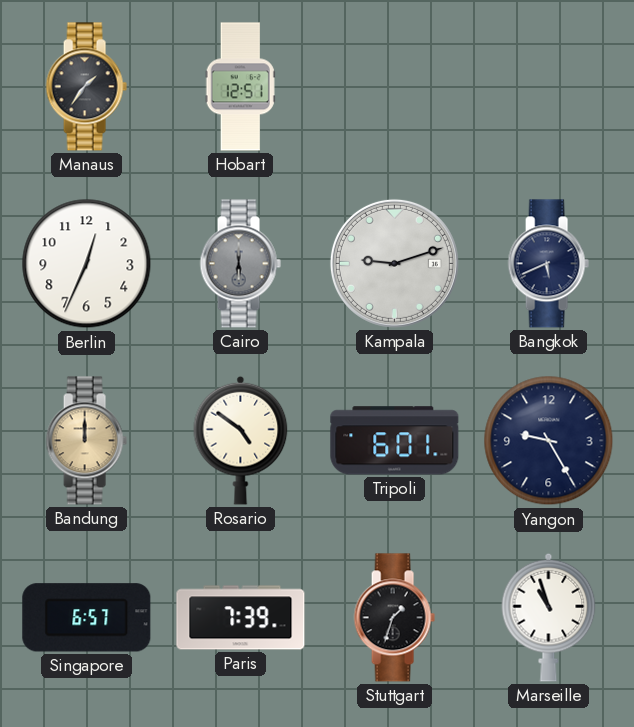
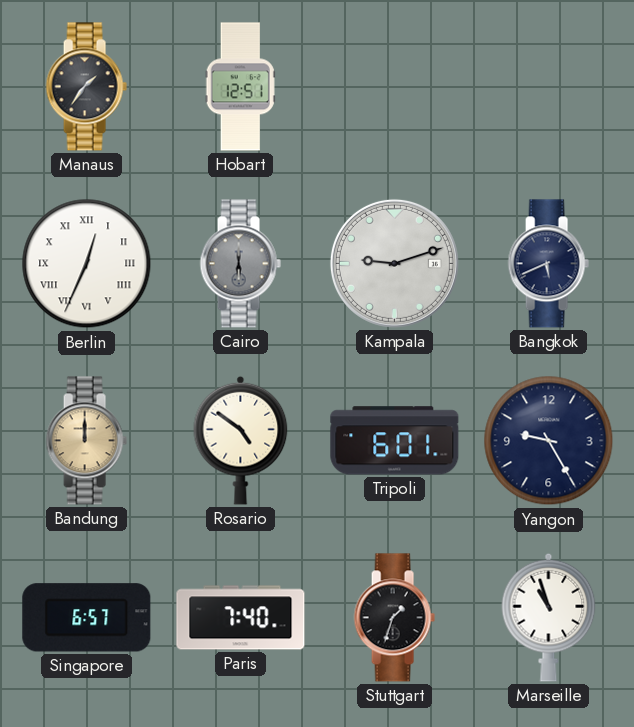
Berlin numerals: Arabic -> Roman (87, 264)
Paris: 7:39 -> 7:40 (241, 618)
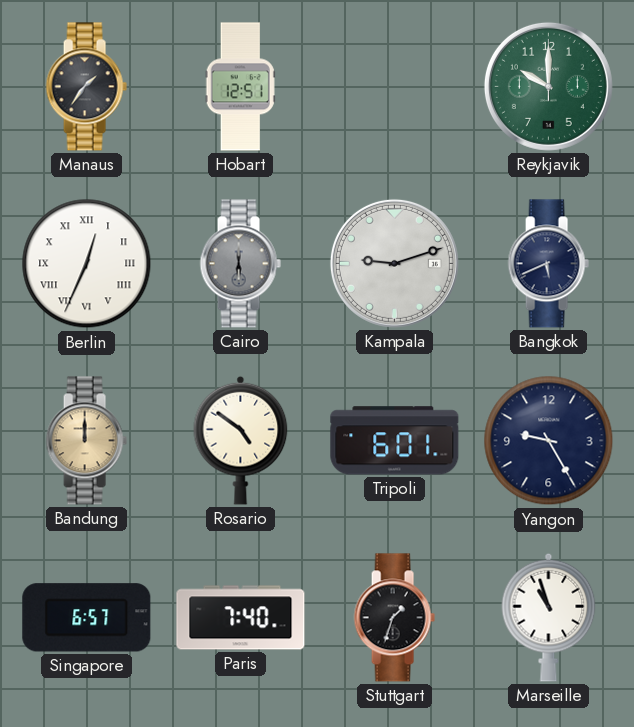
Reykjavik: none -> 10:00 (548, 86)
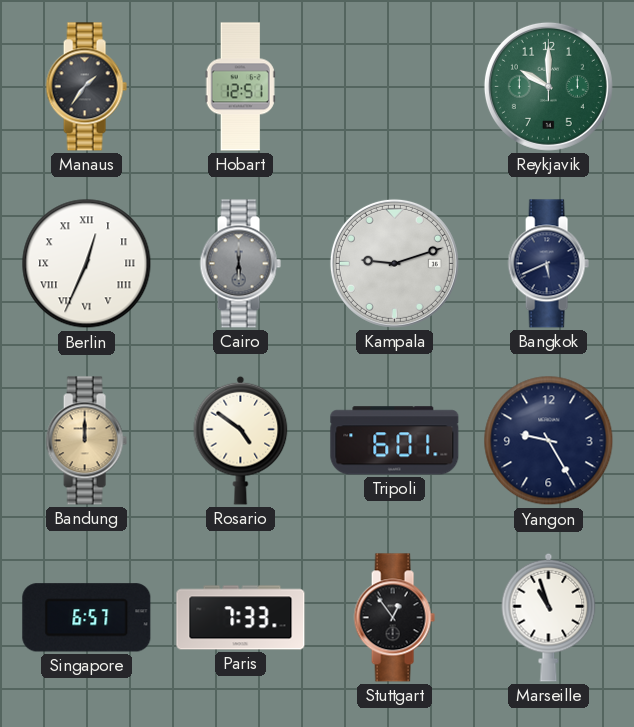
Paris: 7:40 -> 7:33 (241, 618)
Stuttgart: 1:33 -> 12:54 (394, 618)
